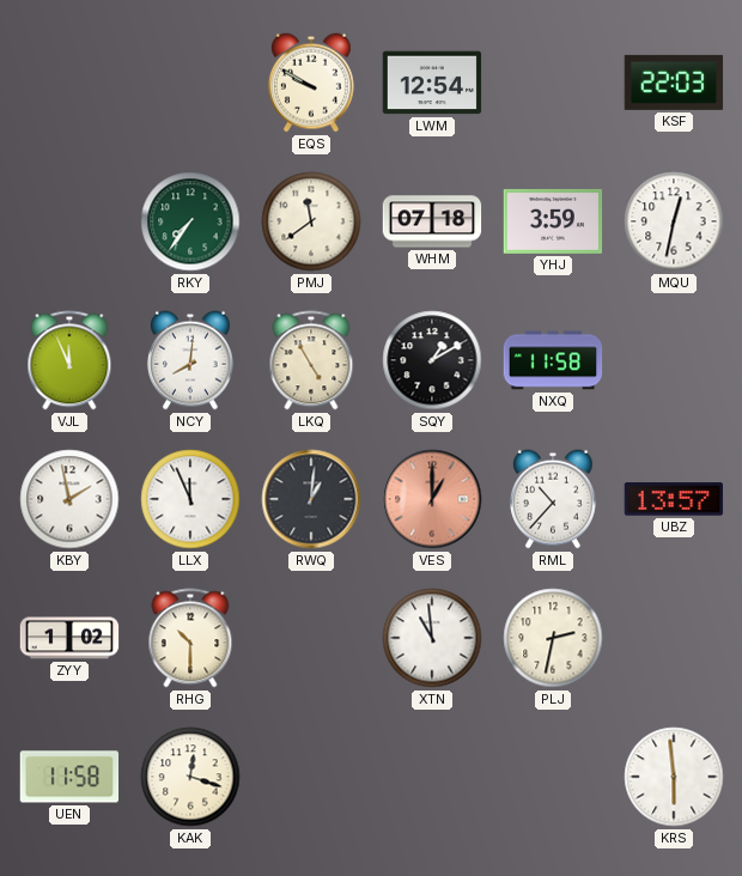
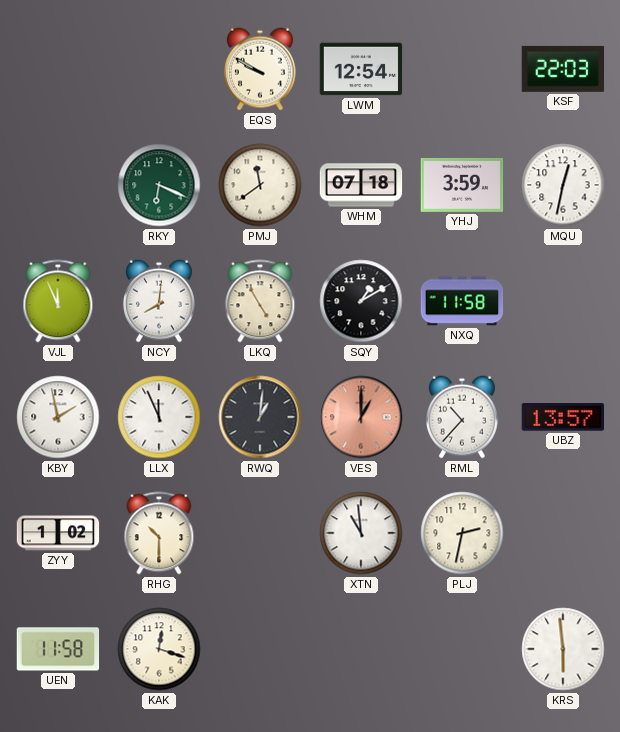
RKY: 7:36 -> 6:19 (159, 185)
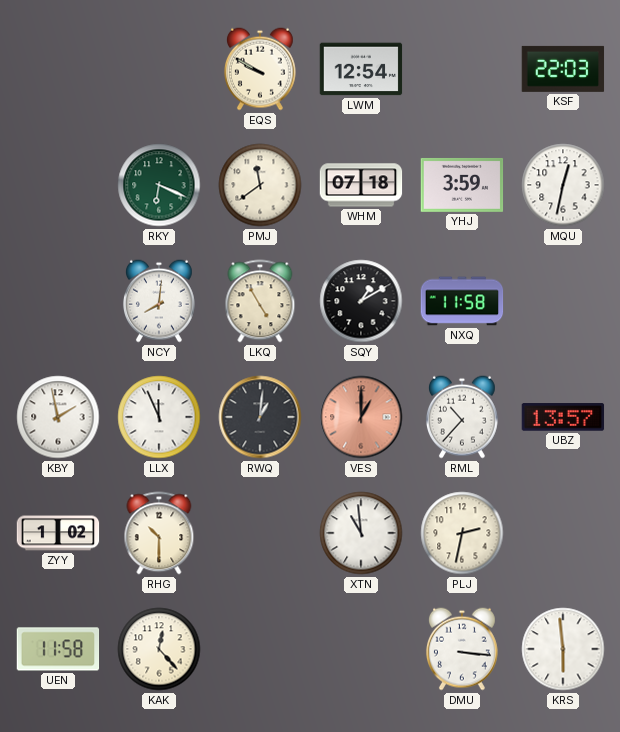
VJL: 11:56 -> none (58, 301)
KAK: 12:18 -> 12:23 (159, 649)
DMU: none -> 3:16 (462, 649)
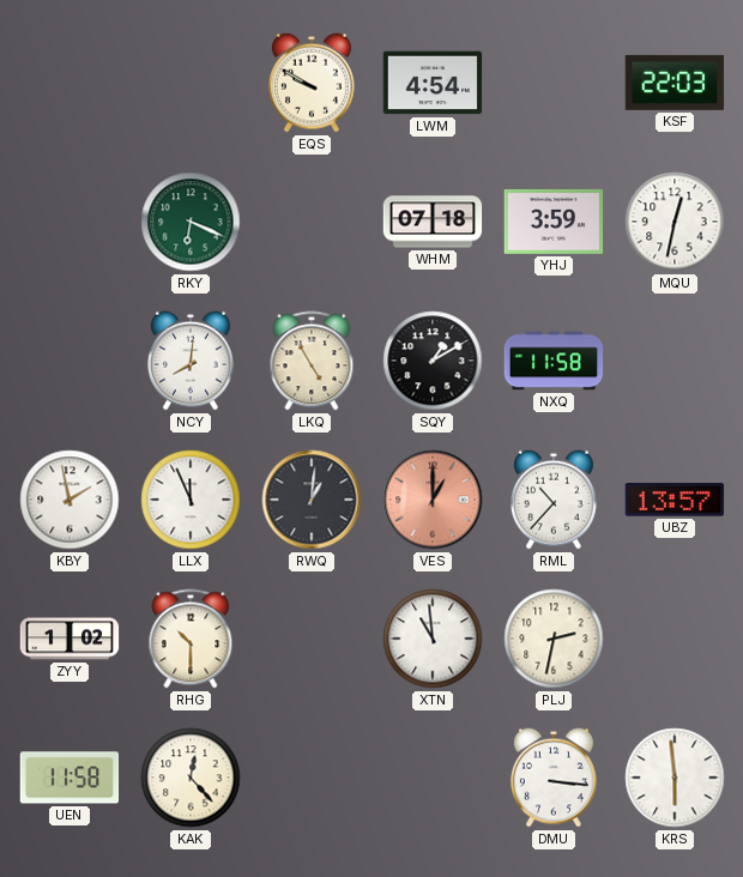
LWM: 12:54 -> 4:54 (433, 83)
PMJ: 11:39 -> none (260, 185)
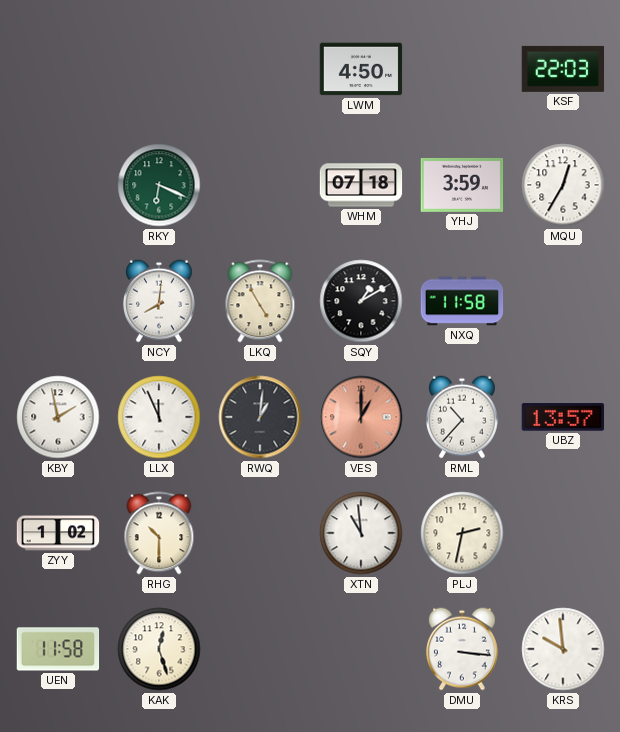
EQS: 9:50 -> none (312, 83)
LWM: 4:54 -> 4:50 (361, 69)
MQU: 12:32 -> 12:35 (563, 185)
KAK: 12:23 -> 12:27 (159, 649)
KRS: 5:59 -> 9:59 (563, 649)
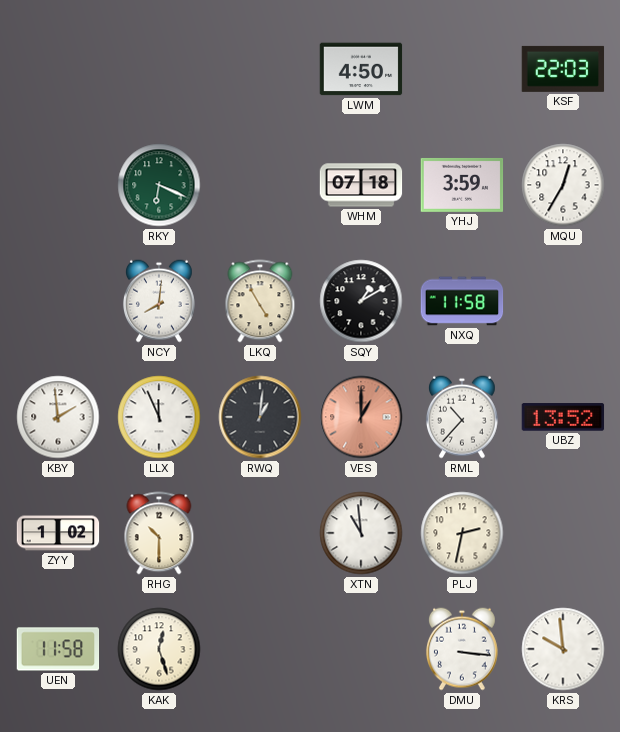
KBY: 1:58 -> 1:59 (58, 417)
UBZ: 13:57 -> 13:52 (563, 417)
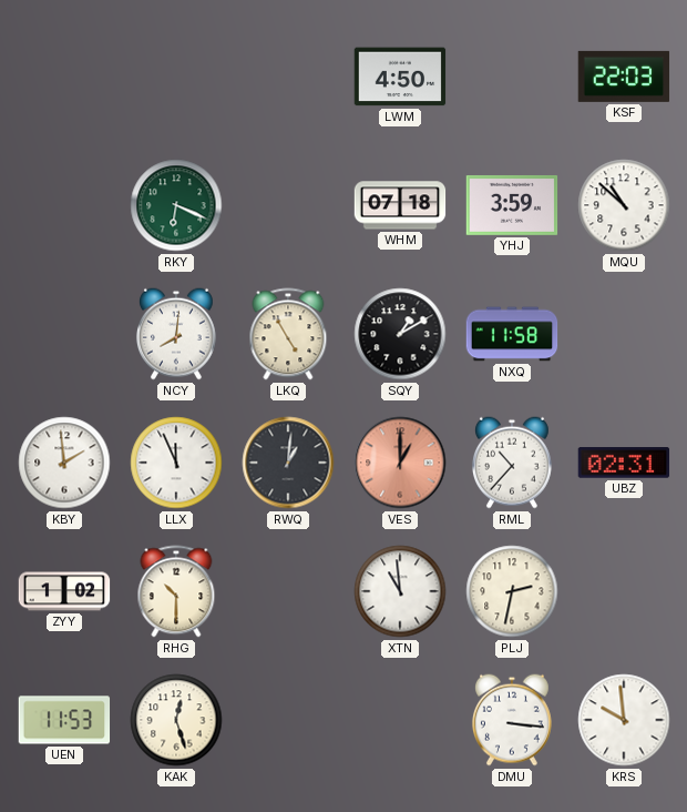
MQU: 12:35 -> 10:52 (624, 205)
UBZ: 13:52 -> 02:31 (624, 463)
UEN: 11:58 -> 11:53 (64, 720)
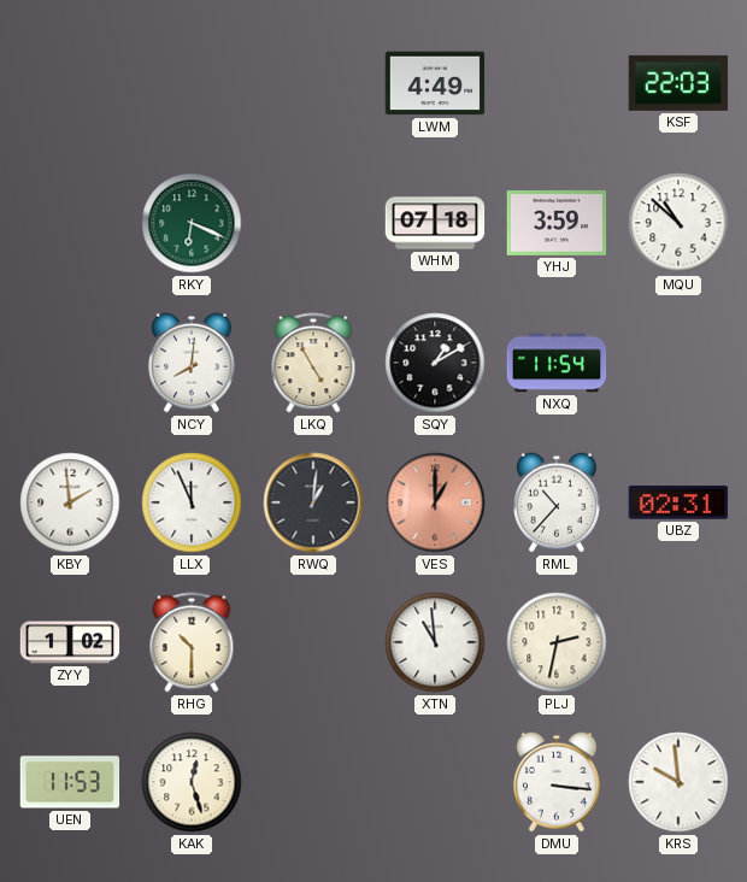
LWM: 4:50 -> 4:49 (435, 83)
NXQ: 11:58 -> 11:54 (557, 363)
